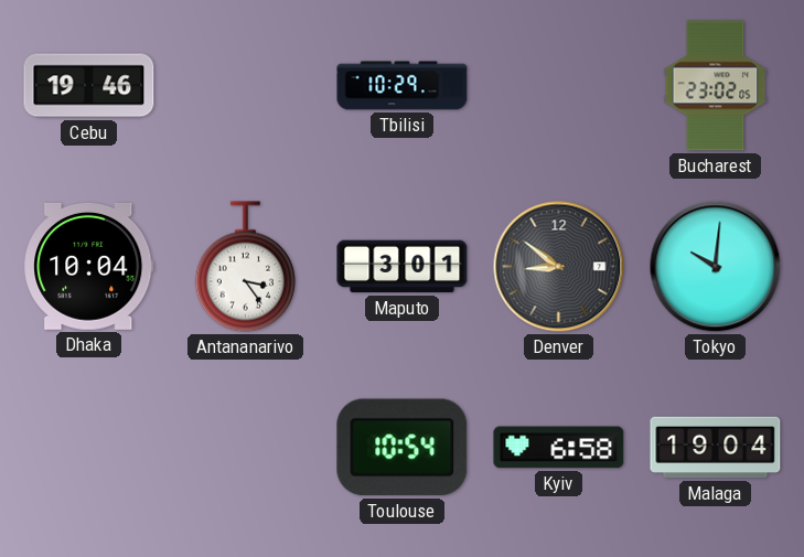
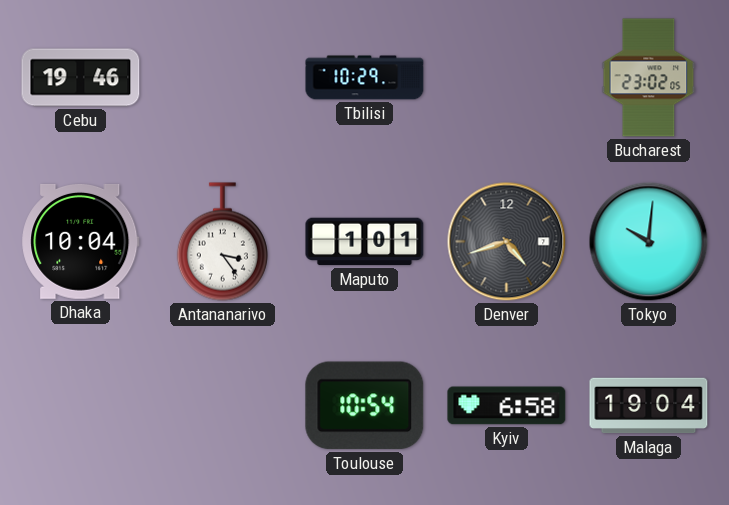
Maputo: 3:01 -> 1:01 (365, 242)
Denver: 8:51 -> 4:42 (507, 242)
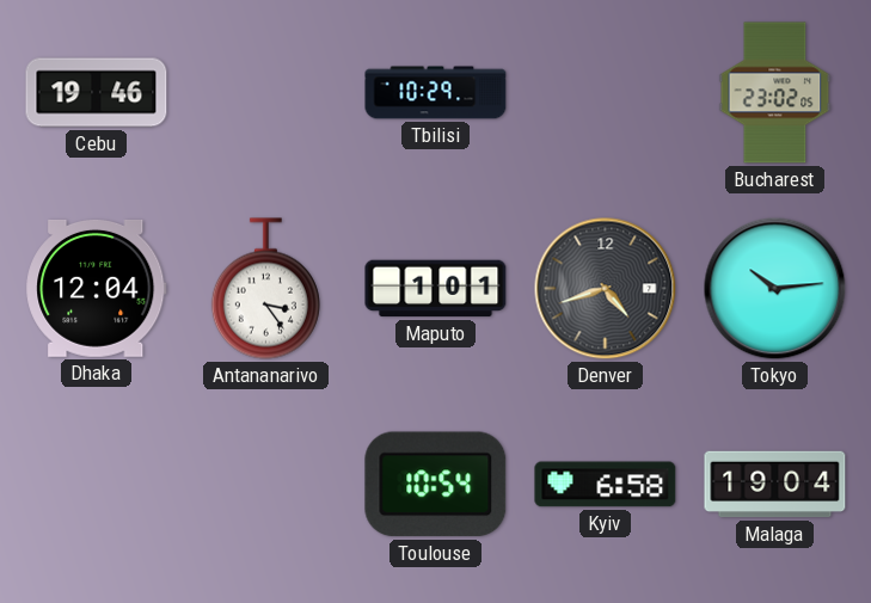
Dhaka: 10:04 -> 12:04 (97, 288)
Tokyo: 10:01 -> 10:14 (775, 289)
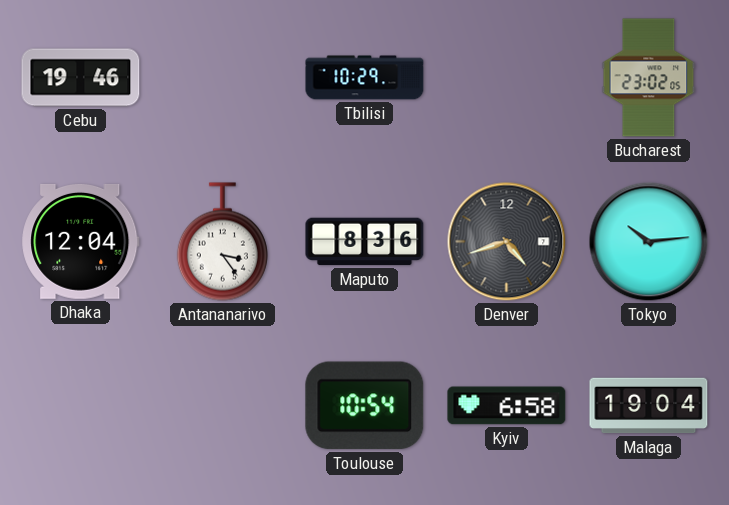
Maputo: 1:01 -> 8:36 (365, 242)
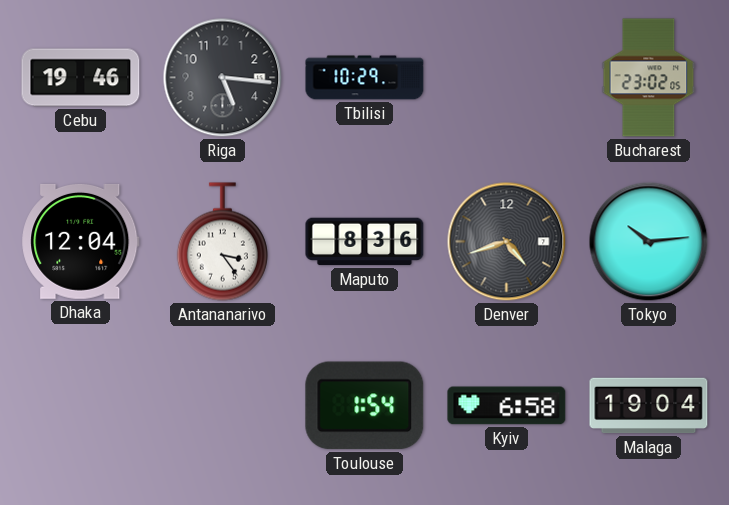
Riga: none -> 5:16 (223, 78)
Toulouse: 10:54 -> 1:54 (365, 406)
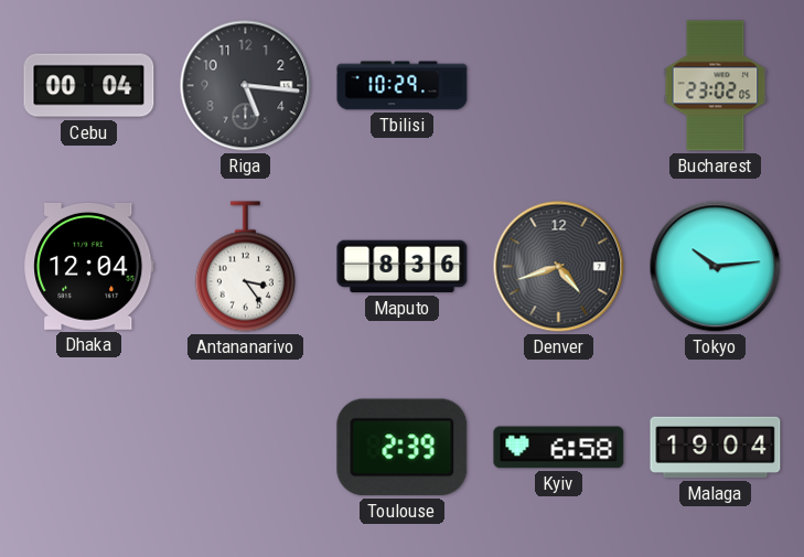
Cebu: 19:46 -> 00:04 (89, 86)
Toulouse: 1:54 -> 2:39 (403, 448)
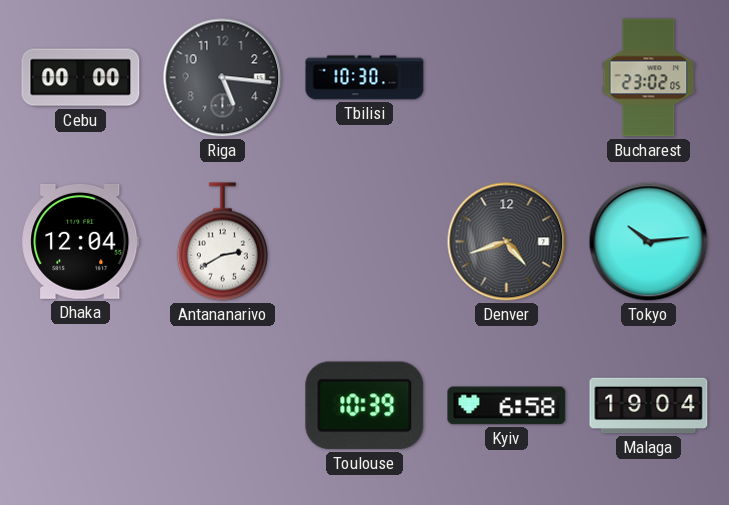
Cebu: 00:04 -> 00:00 (81, 78)
Tbilisi: 10:29 -> 10:30 (365, 78)
Antananarivo: 3:24 -> 2:40 (222, 242)
Maputo: 8:36 -> none (403, 267)
Toulouse: 2:39 -> 10:39 (365, 406)
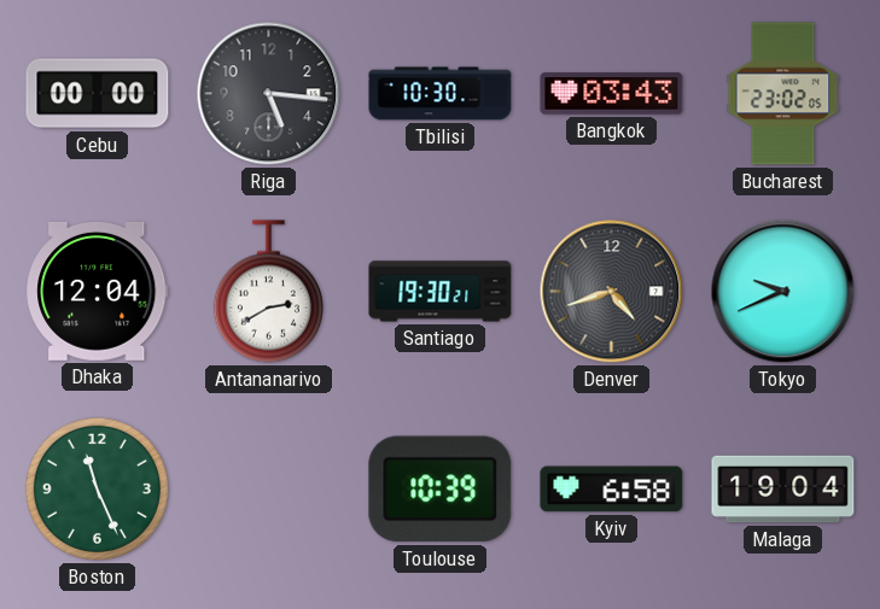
Bangkok: none -> 03:43 (612, 94)
Santiago: none -> 19:30 (441, 292)
Tokyo: 10:14 -> 9:41 (783, 292)
Boston: none -> 11:26 (97, 488)
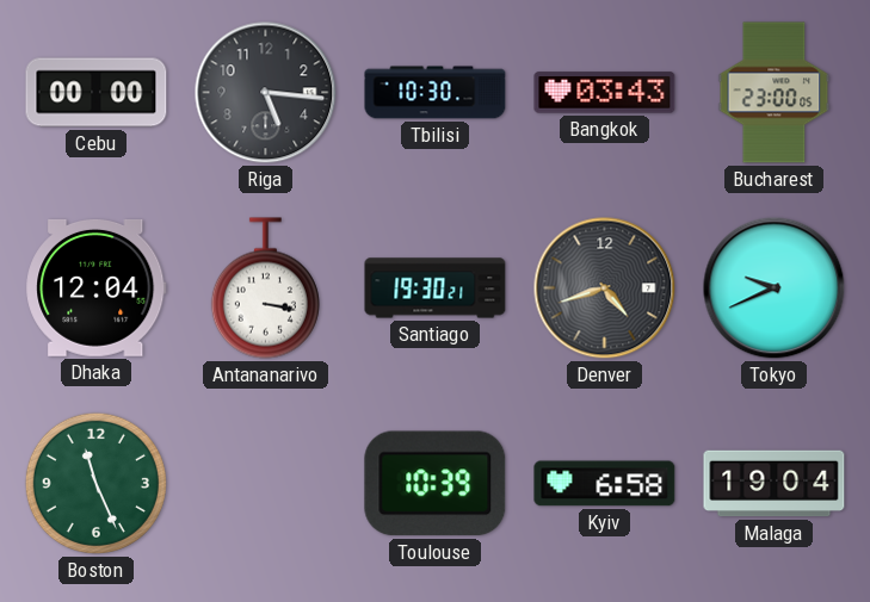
Bucharest: 23:02 -> 23:00 (775, 93)
Antananarivo: 2:40 -> 3:17 (265, 288)
